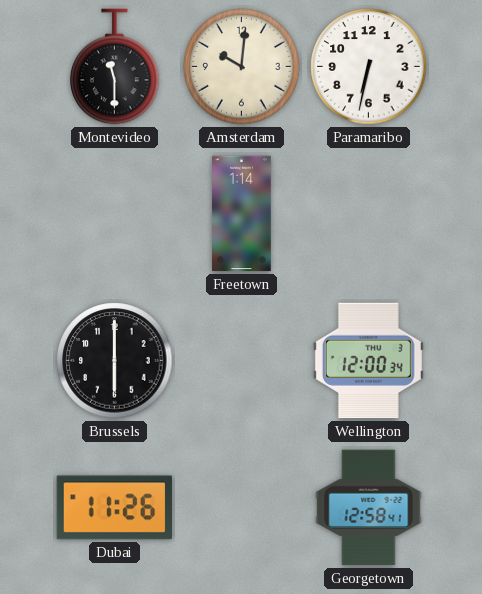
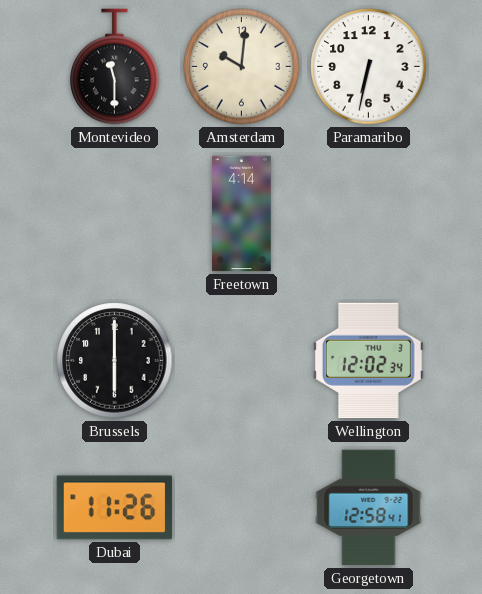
Freetown: 1:14 -> 4:14 (242, 214)
Wellington: 12:00 -> 12:02 (368, 361)
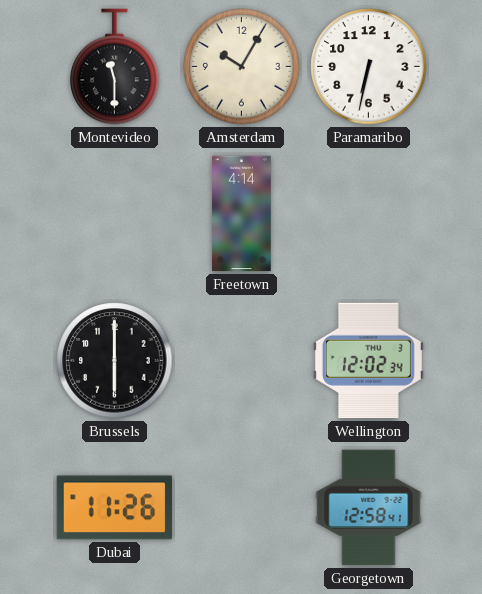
Amsterdam: 10:01 -> 10:05 (242, 67)
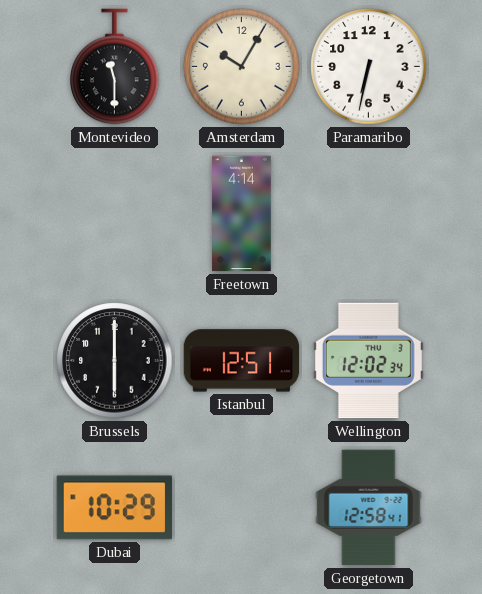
Istanbul: none -> 12:51 (242, 361)
Dubai: 11:26 -> 10:29 (115, 508)
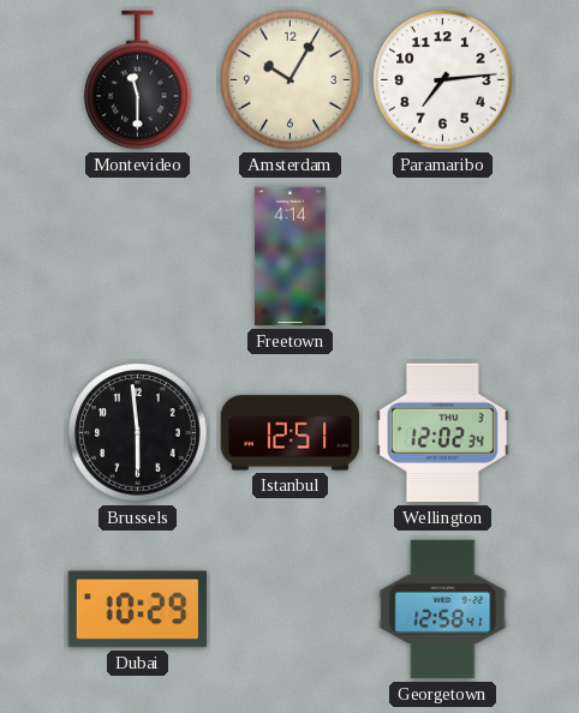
Paramaribo: 6:32 -> 7:14 (443, 80)
Brussels: 6:00 -> 5:59 (138, 433)
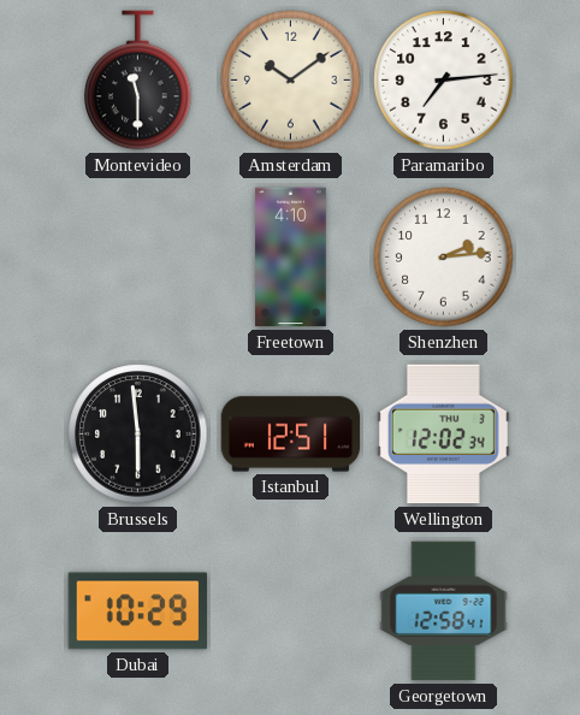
Amsterdam: 10:05 -> 10:09 (291, 81)
Freetown: 4:14 -> 4:10 (291, 258)
Shenzhen: none -> 2:14 (444, 258)
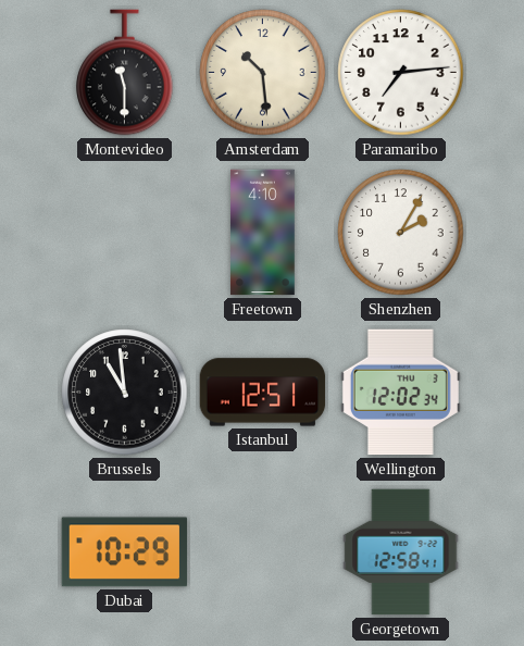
Amsterdam: 10:09 -> 10:29 (263, 73)
Shenzhen: 2:14 -> 2:05 (401, 233)
Brussels: 5:59 -> 10:59 (125, 393)
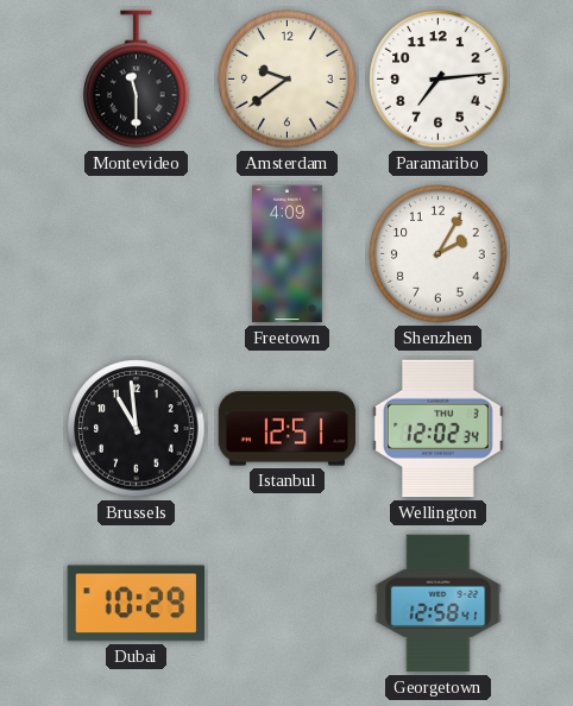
Amsterdam: 10:29 -> 9:39 (288, 80)
Freetown: 4:10 -> 4:09 (288, 254)
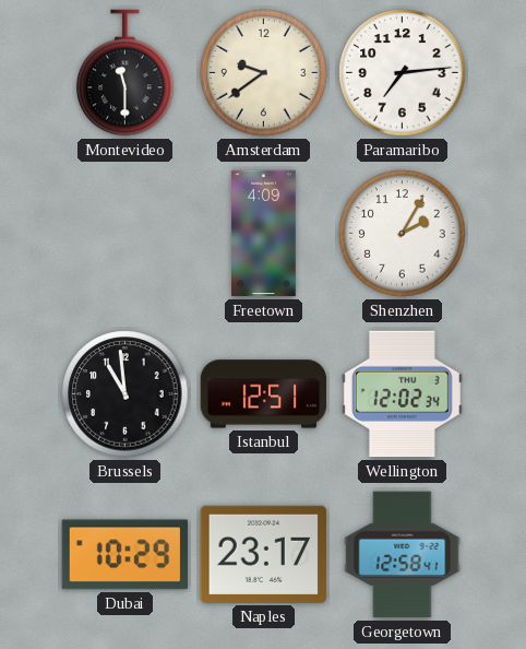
Naples: none -> 23:17 (264, 554)
